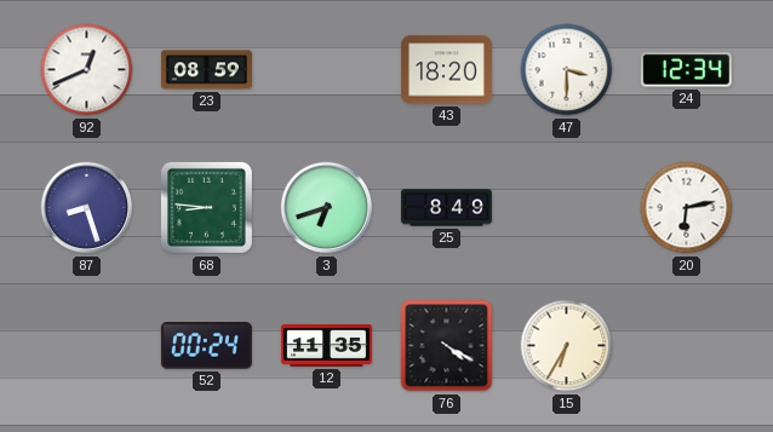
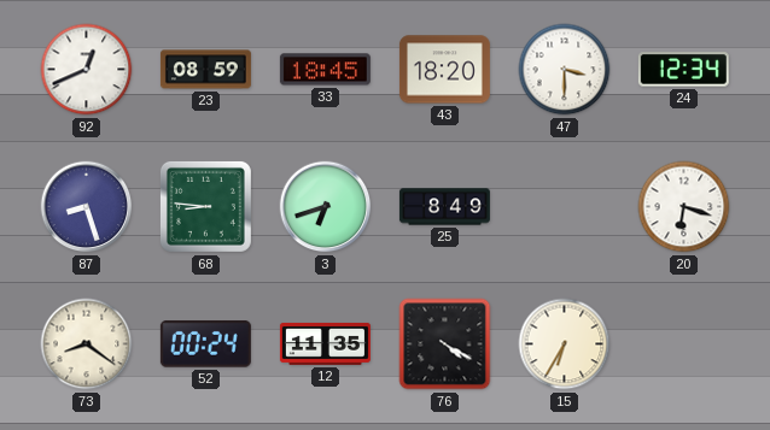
33: none -> 18:45 (325, 70)
20: 6:13 -> 6:18 (684, 207)
73: none -> 8:21 (87, 344)
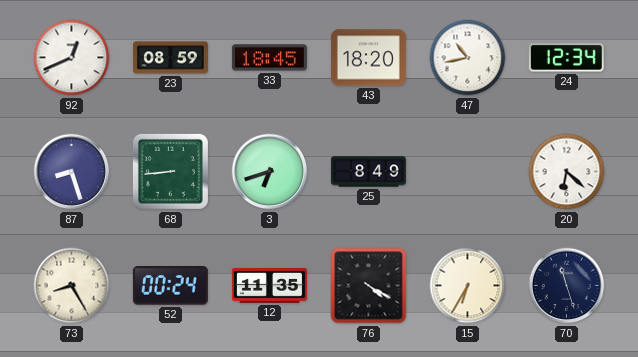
47: 3:30 -> 10:43 (468, 58)
68: 8:46 -> 8:44 (170, 171)
20: 6:18 -> 6:22 (567, 172)
73: 8:21 -> 8:25 (72, 286)
70: none -> 11:27 (567, 286)
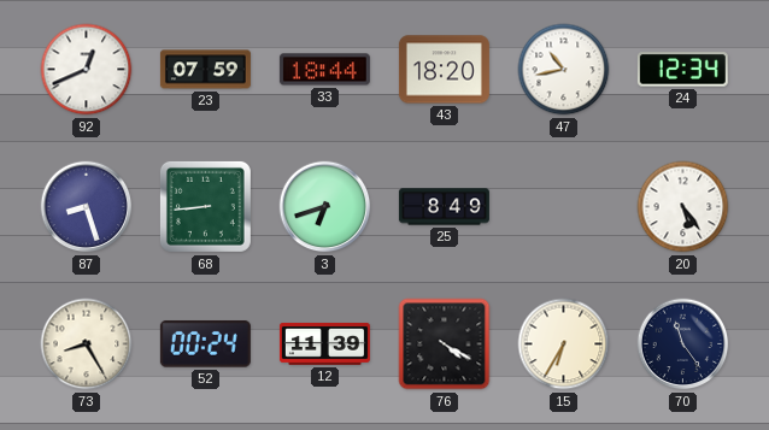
23: 08:59 -> 07:59 (205, 70)
33: 18:45 -> 18:44 (324, 70)
20: 6:22 -> 5:24 (683, 207)
12: 11:35 -> 11:39 (324, 343)
70: 11:27 -> 11:24 (683, 344)
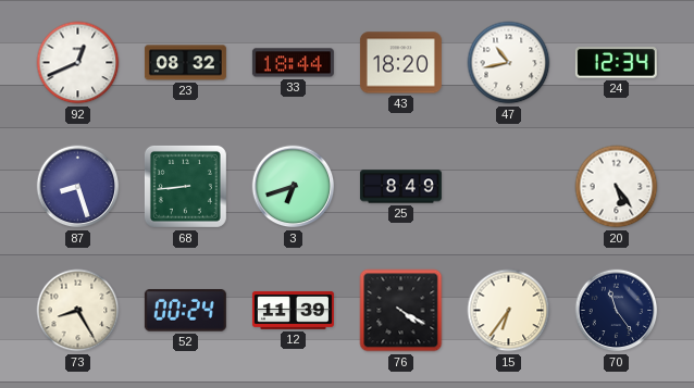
23: 07:59 -> 08:32 (185, 63)
15: 6:35 -> 6:36 (509, 311)
